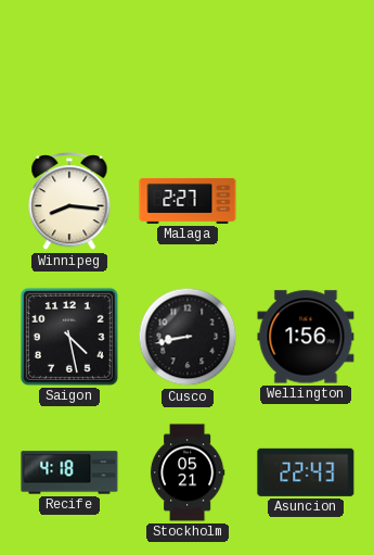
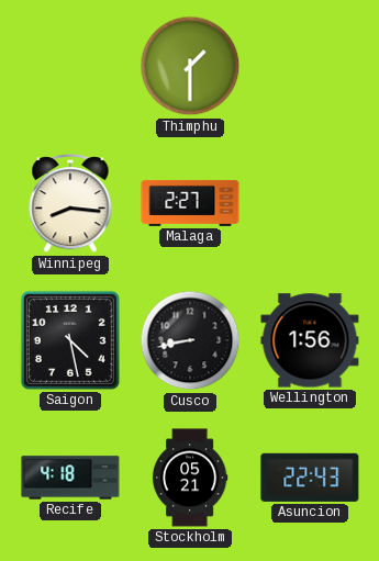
Thimphu: none -> 1:30 (190, 66)
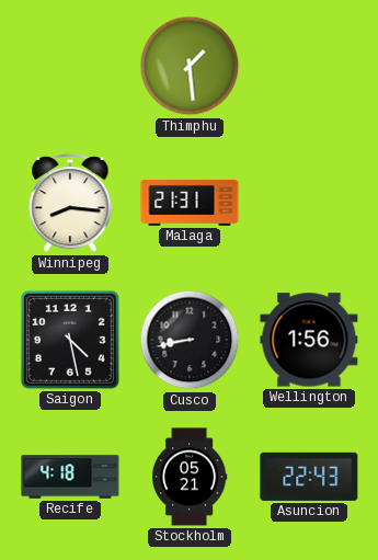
Thimphu: 1:30 -> 1:29 (190, 66)
Malaga: 2:27 -> 21:31 (190, 203)
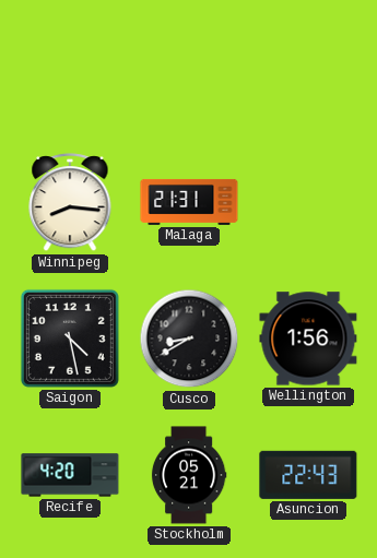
Thimphu: 1:29 -> none (190, 66)
Cusco: 8:43 -> 8:40 (189, 339)
Recife: 4:18 -> 4:20 (70, 475)
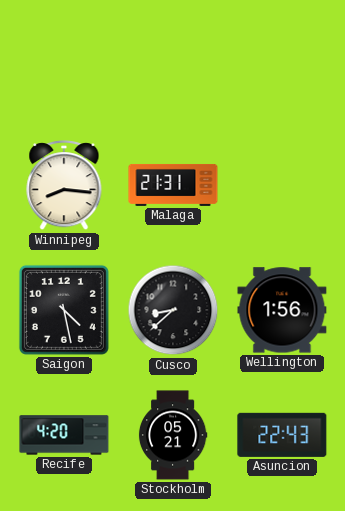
Cusco: 8:40 -> 8:38 (173, 310)
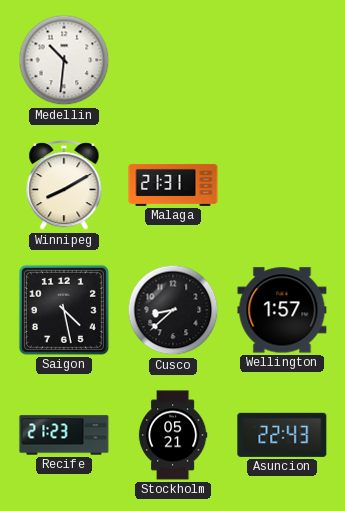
Medellin: none -> 10:31 (64, 60)
Winnipeg: 8:16 -> 8:10 (64, 186)
Wellington: 1:56 -> 1:57 (282, 310)
Recife: 4:20 -> 21:23 (64, 435)
